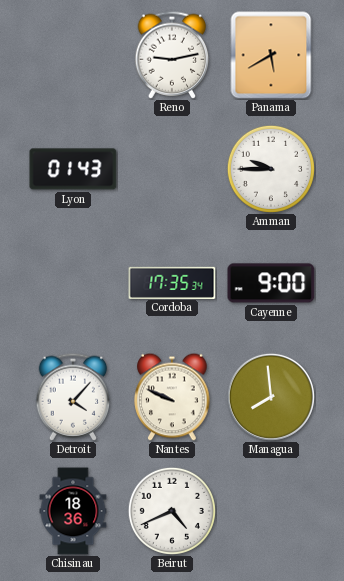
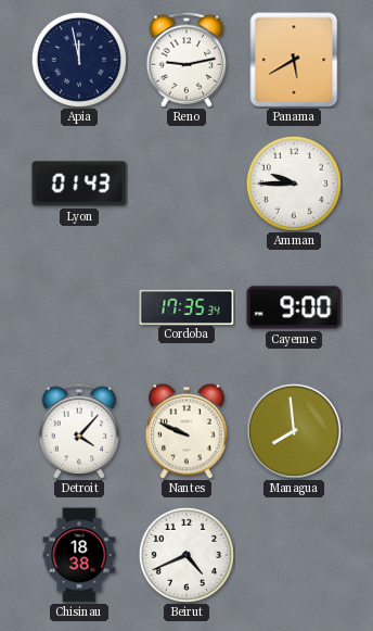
Apia: none -> 11:58 (79, 60)
Chisinau: 18:36 -> 18:38 (79, 555)
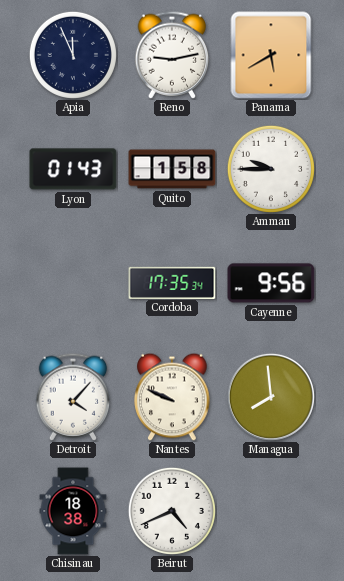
Apia: 11:58 -> 11:56 (73, 55)
Quito: none -> 1:58 (172, 169)
Cayenne: 9:00 -> 9:56 (271, 283)
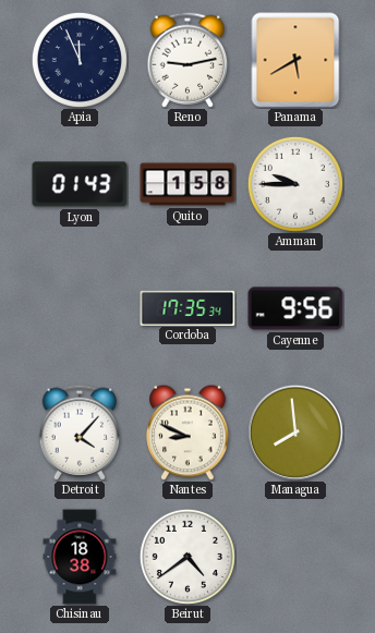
Nantes: 9:49 -> 8:49 (187, 433)
Beirut: 4:41 -> 4:39 (187, 557)
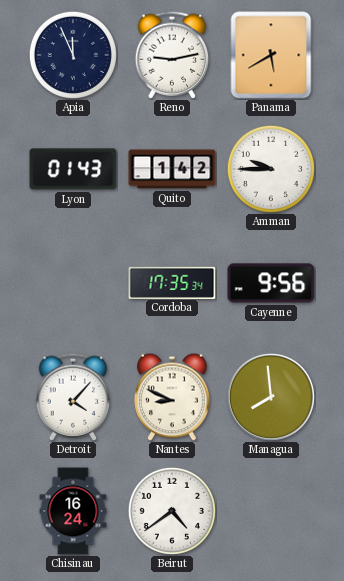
Quito: 1:58 -> 1:42 (172, 169)
Chisinau: 18:38 -> 16:24 (73, 511)
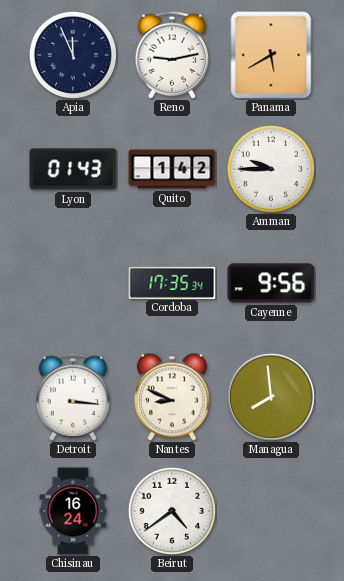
Detroit: 4:07 -> 3:16 (73, 397)
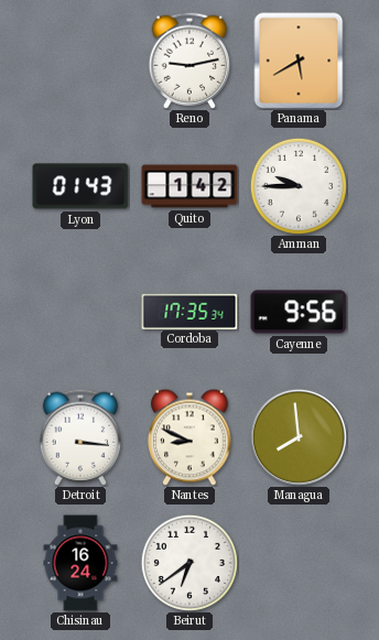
Apia: 11:56 -> none (73, 55)
Beirut: 4:39 -> 6:39 (189, 563)
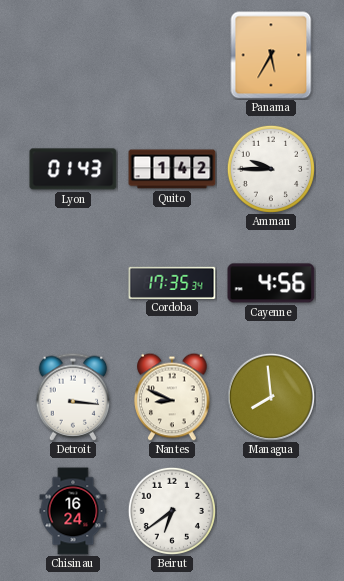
Reno: 9:13 -> none (189, 61)
Panama: 5:40 -> 5:35 (271, 55)
Cayenne: 9:56 -> 4:56 (271, 283)
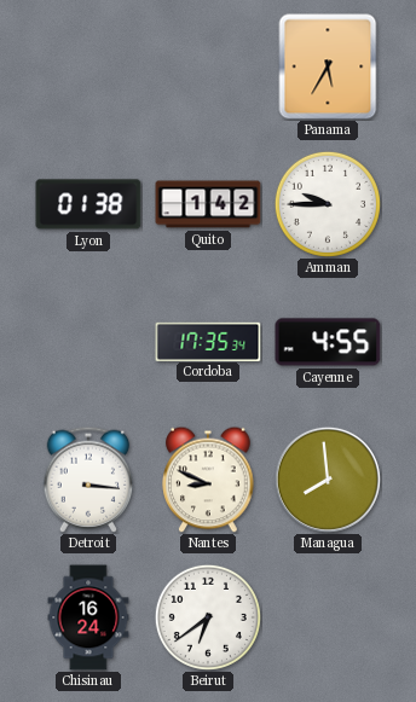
Lyon: 01:43 -> 01:38 (88, 204)
Cayenne: 4:56 -> 4:55 (328, 342)
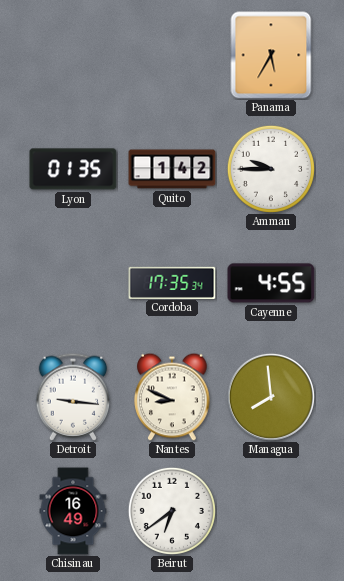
Lyon: 01:38 -> 01:35 (73, 169)
Detroit: 3:16 -> 9:16 (73, 397)
Chisinau: 16:24 -> 16:49 (73, 511)
